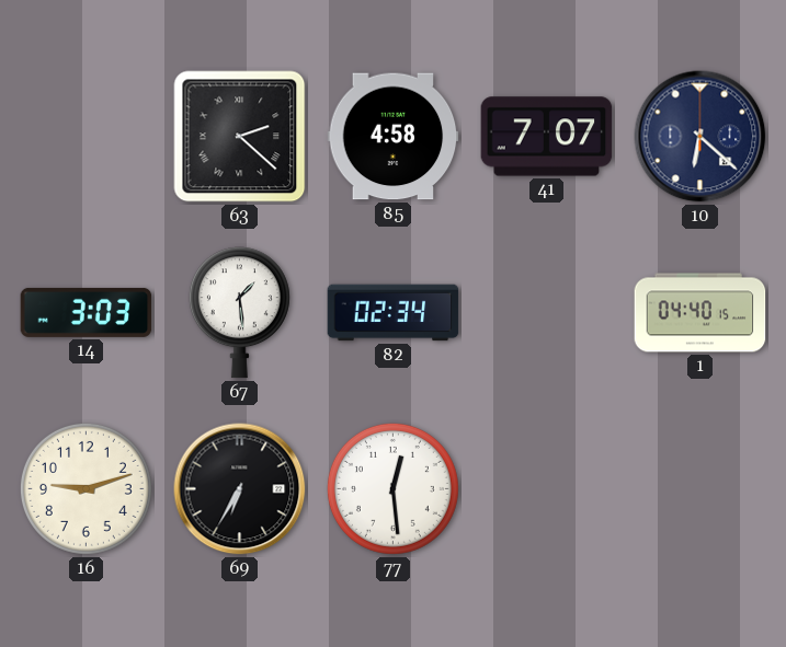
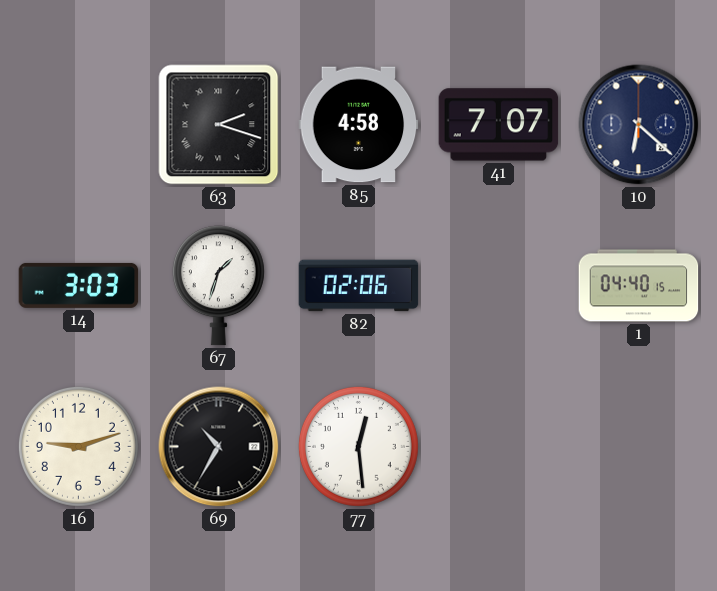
63: 2:22 -> 2:18 (219, 125)
67: 1:29 -> 1:33 (218, 286)
82: 02:34 -> 02:06 (359, 286)
69: 6:35 -> 10:35 (219, 447)
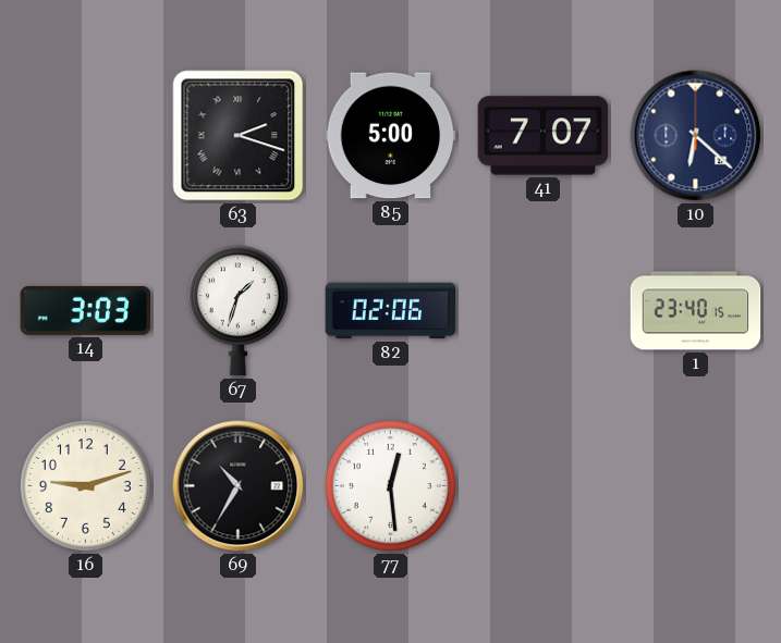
85: 4:58 -> 5:00 (391, 136)
1: 04:40 -> 23:40 (696, 311)
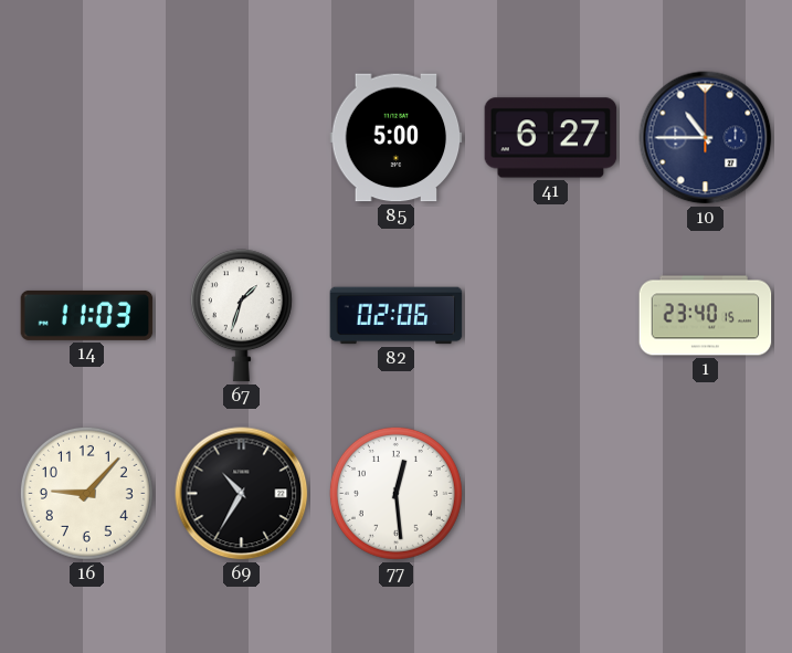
63: 2:18 -> none (239, 136)
41: 7:07 -> 6:27 (551, 138)
10: 6:22 -> 10:45 (706, 138)
14: 3:03 -> 11:03 (87, 315)
16: 9:12 -> 9:07 (86, 493)
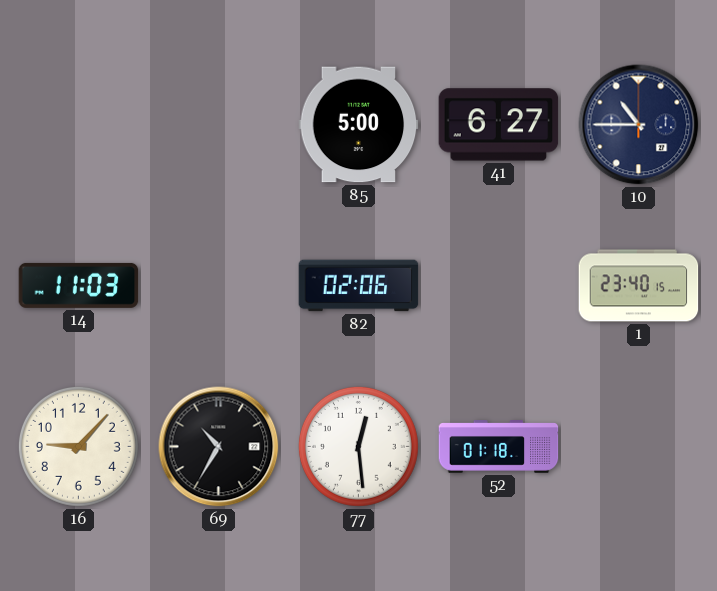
67: 1:33 -> none (241, 316)
52: none -> 01:18 (499, 447)
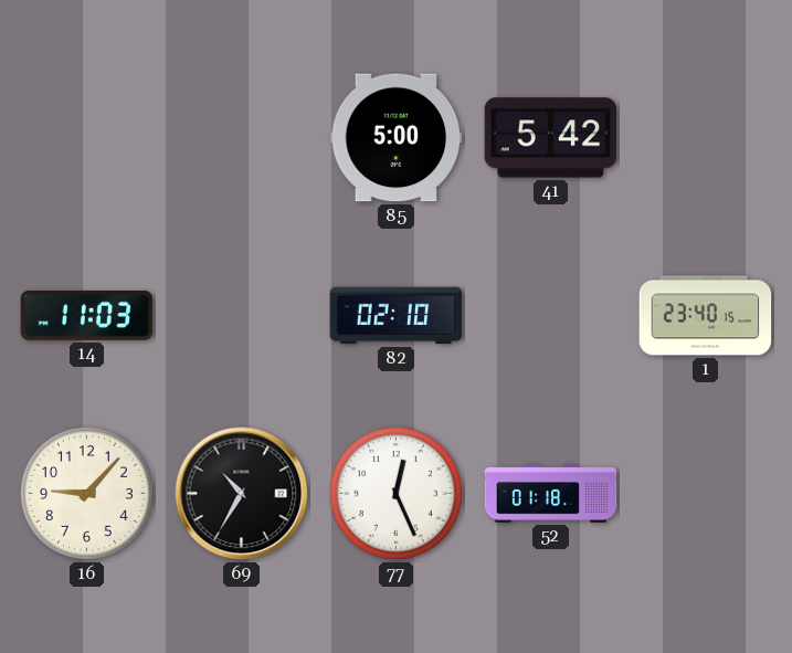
41: 6:27 -> 5:42 (551, 138)
10: 10:45 -> none (639, 125)
82: 02:06 -> 02:10 (397, 316)
77: 12:29 -> 12:26 (395, 493)
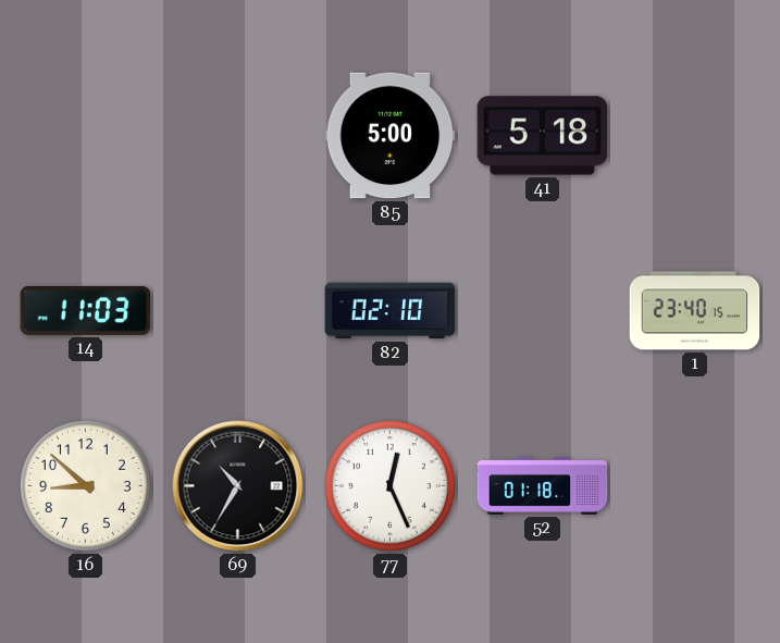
41: 5:42 -> 5:18 (543, 136)
16: 9:07 -> 8:52 (85, 485)
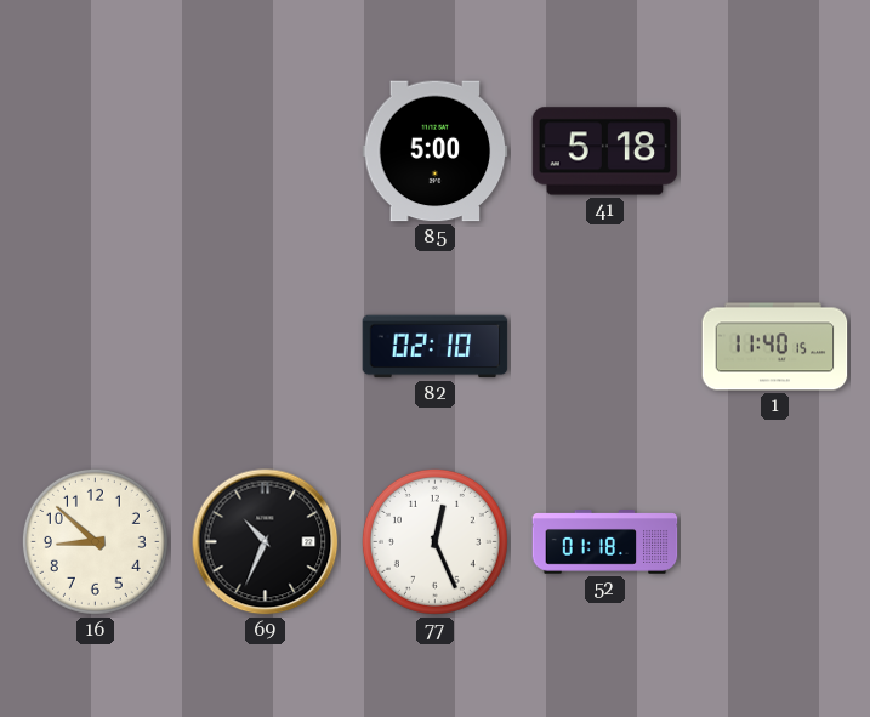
14: 11:03 -> none (86, 310)
1: 23:40 -> 11:40 (775, 347)
69: 10:35 -> 10:34 (266, 542)
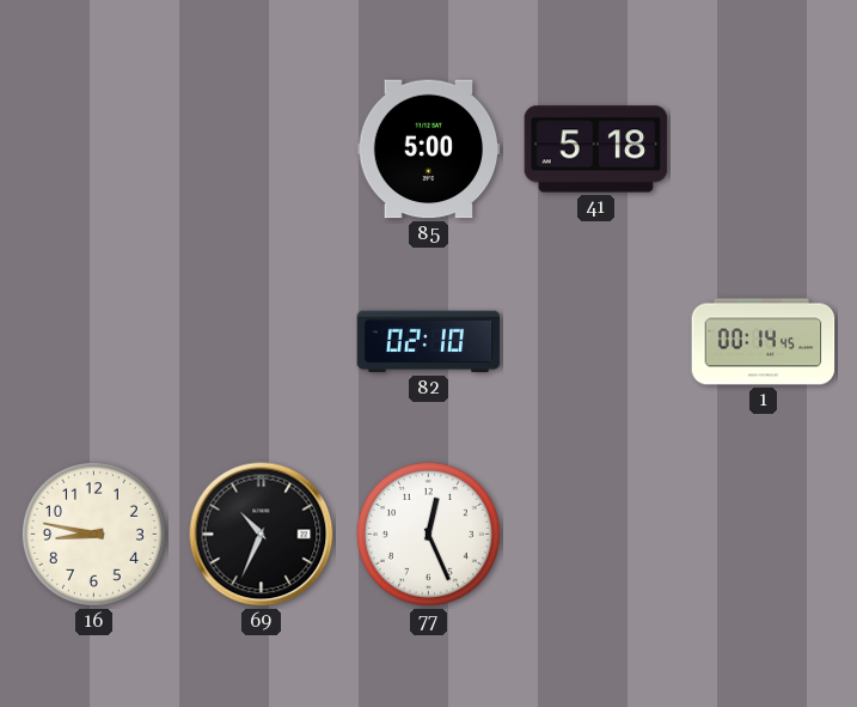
1: 11:40 -> 00:14 (764, 342)
16: 8:52 -> 8:47 (93, 534)
52: 01:18 -> none (605, 542)
